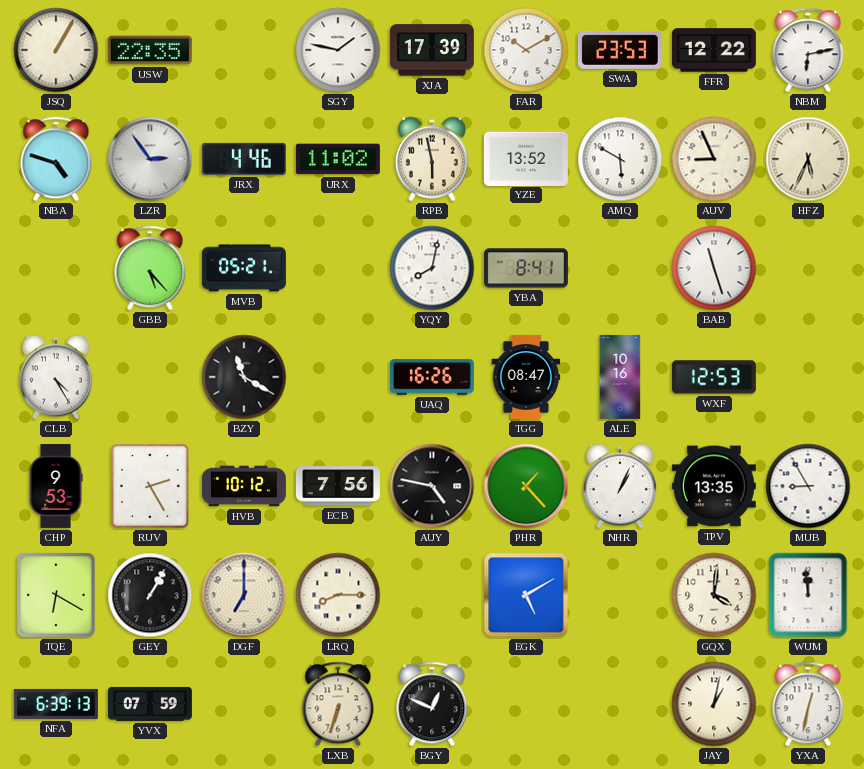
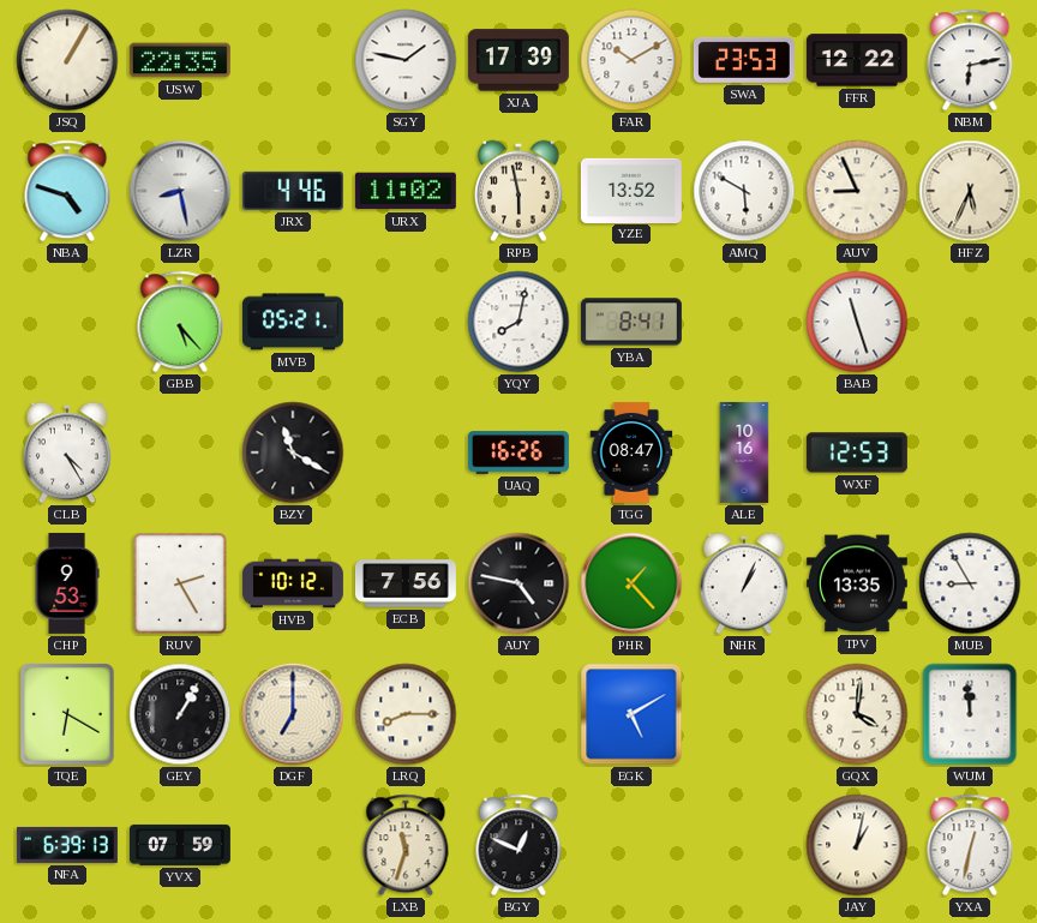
LZR: 2:54 -> 8:28 (180, 191)
LXB: 6:33 -> 11:33 (406, 845)
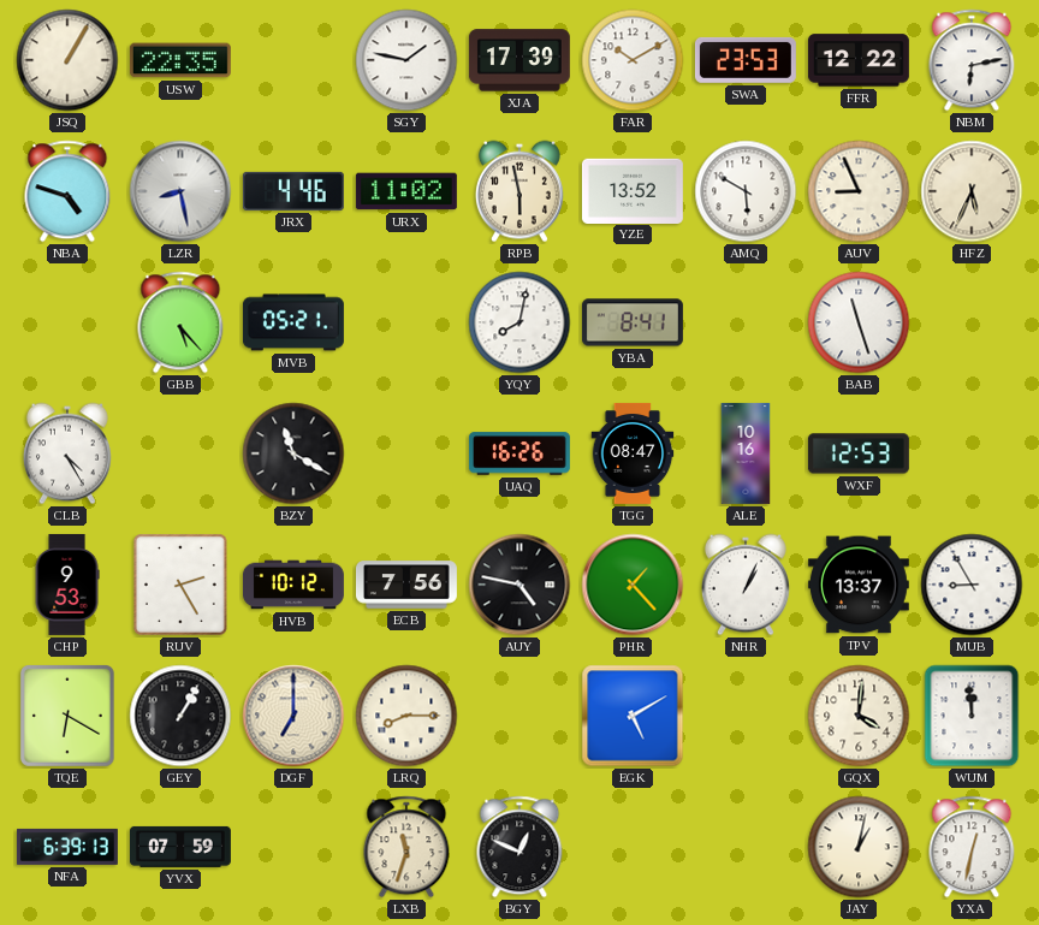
TPV: 13:35 -> 13:37 (859, 585)
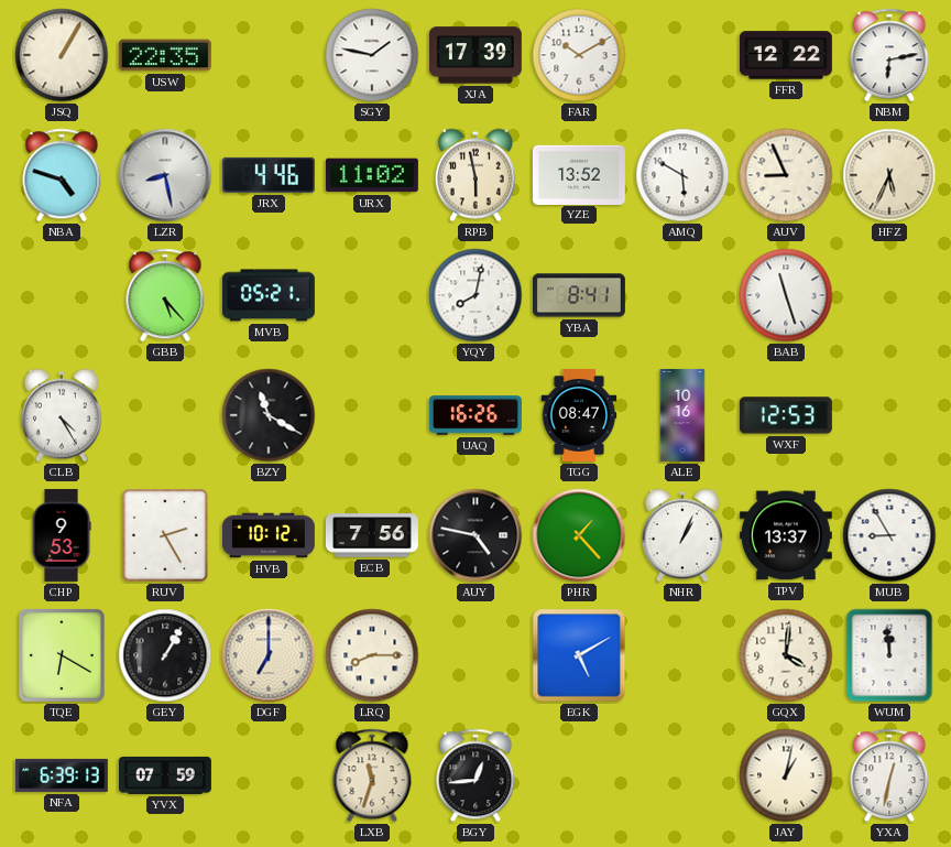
SWA: 23:53 -> none (746, 60)
BGY: 12:49 -> 12:44 (475, 775)
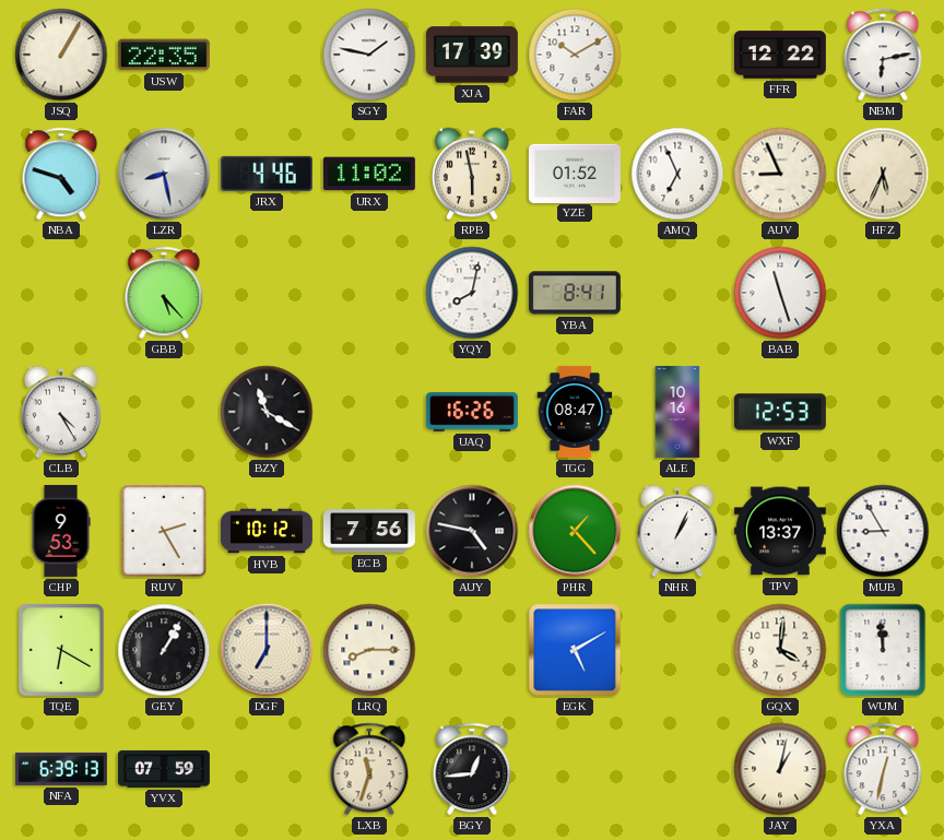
YZE: 13:52 -> 01:52 (575, 173)
AMQ: 5:50 -> 6:56 (677, 174)
MVB: 05:21 -> none (269, 295)
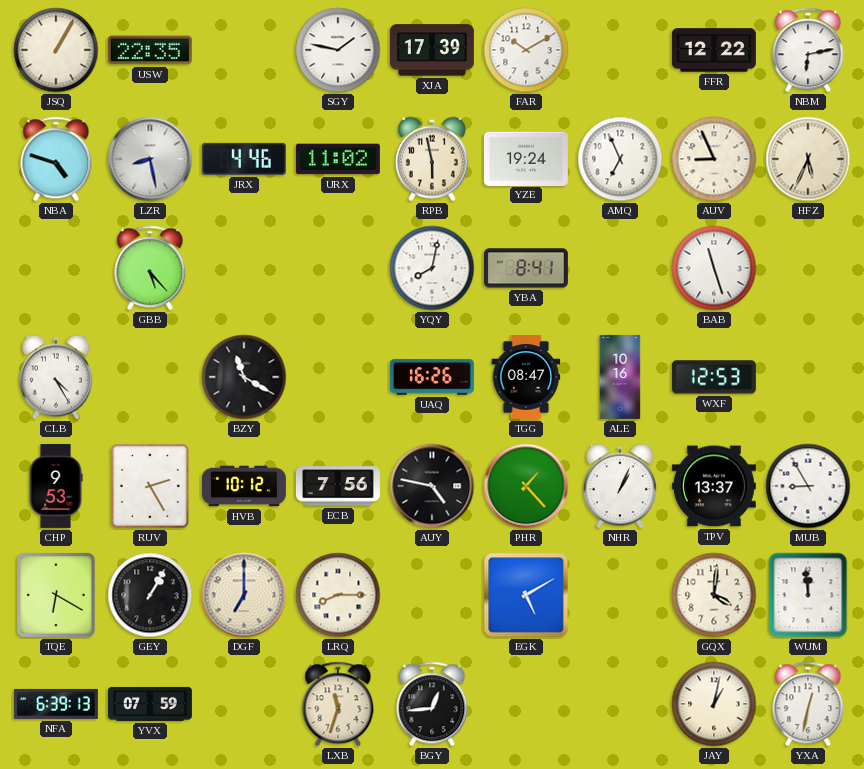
YZE: 01:52 -> 19:24 (526, 158)
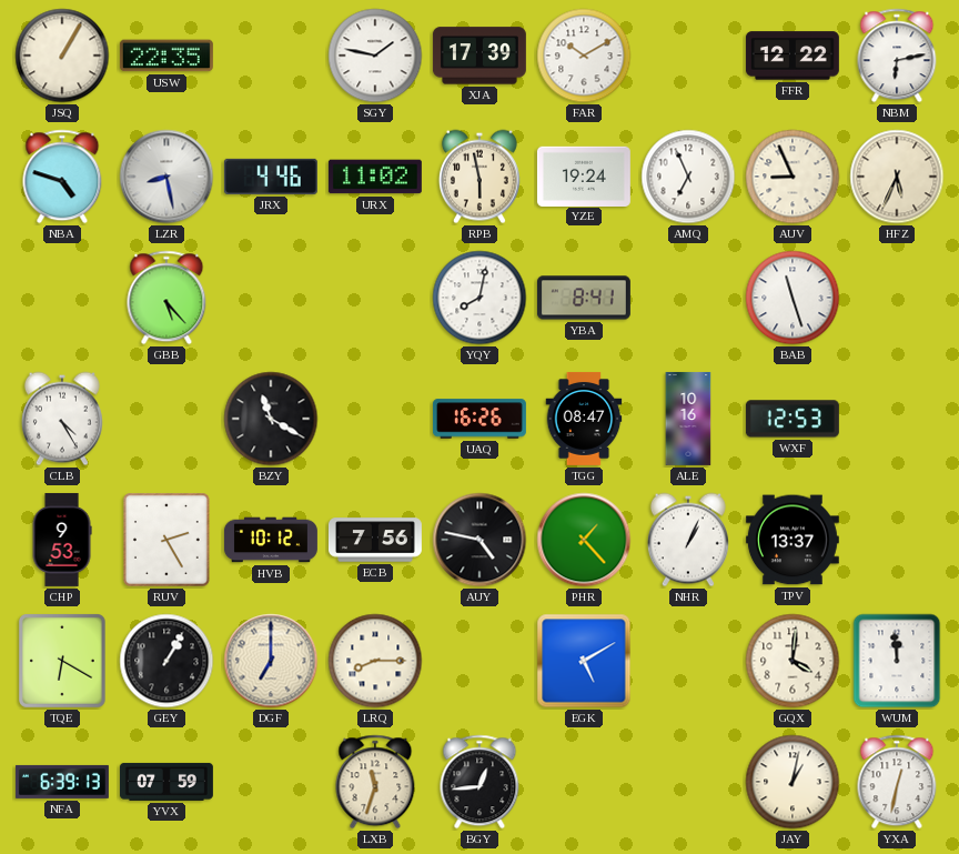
MUB: 8:55 -> none (808, 486)
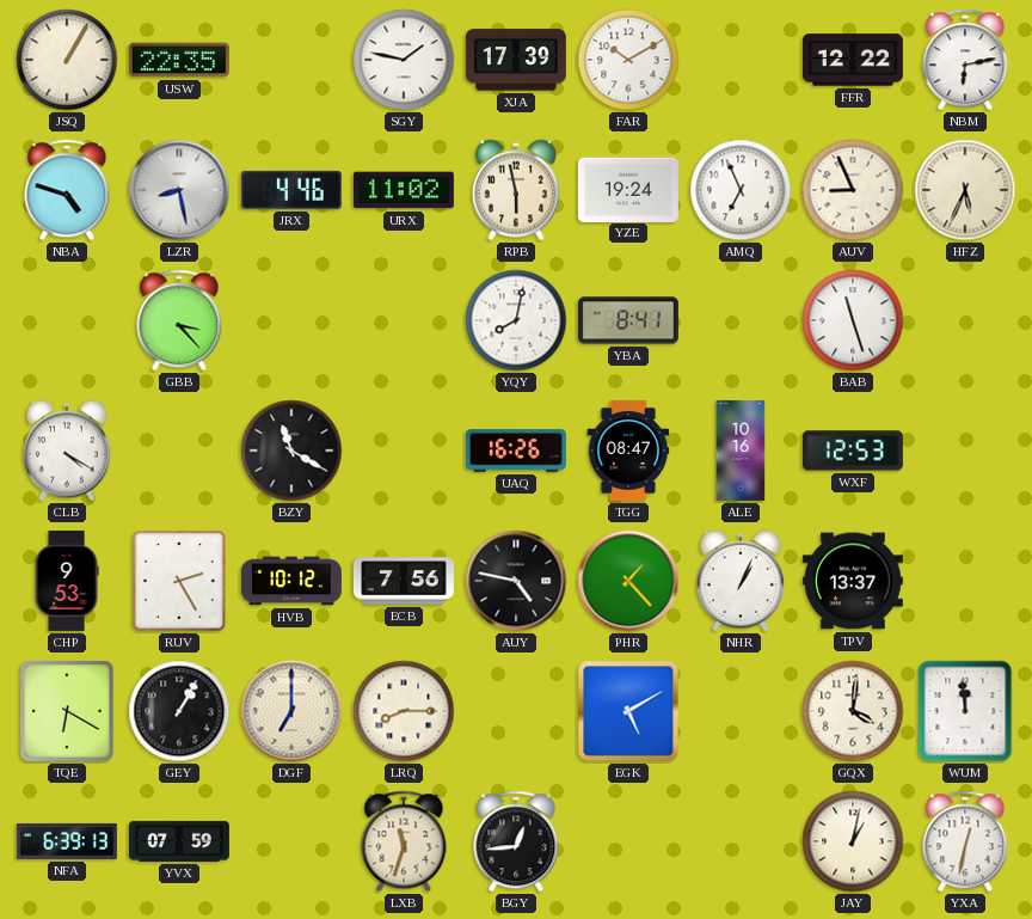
GBB: 5:23 -> 3:23 (179, 320)
CLB: 4:25 -> 4:20 (67, 451)
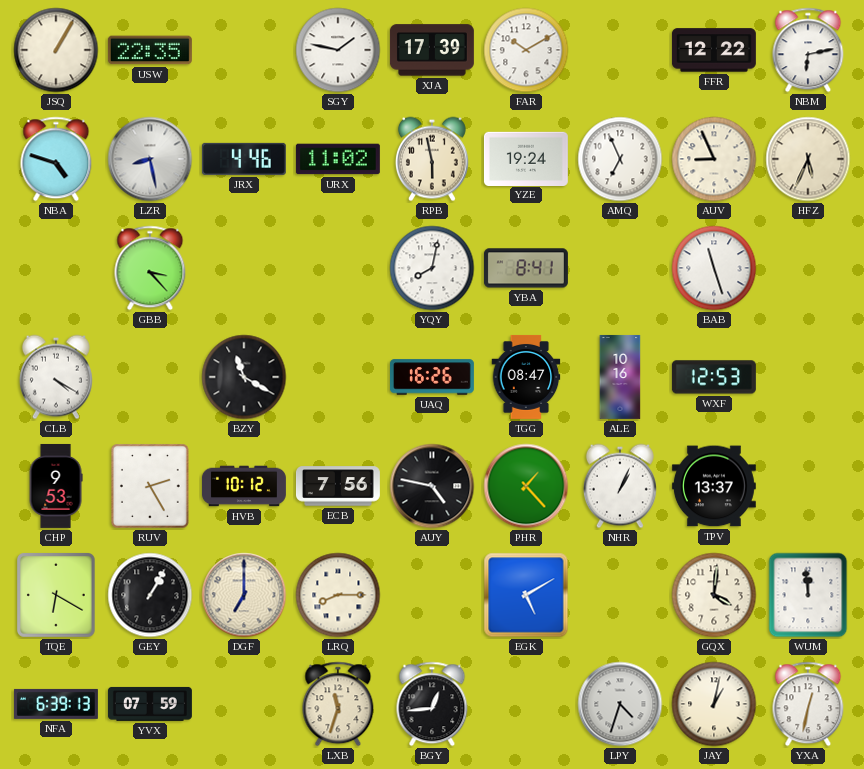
LPY: none -> 4:33 (620, 704)
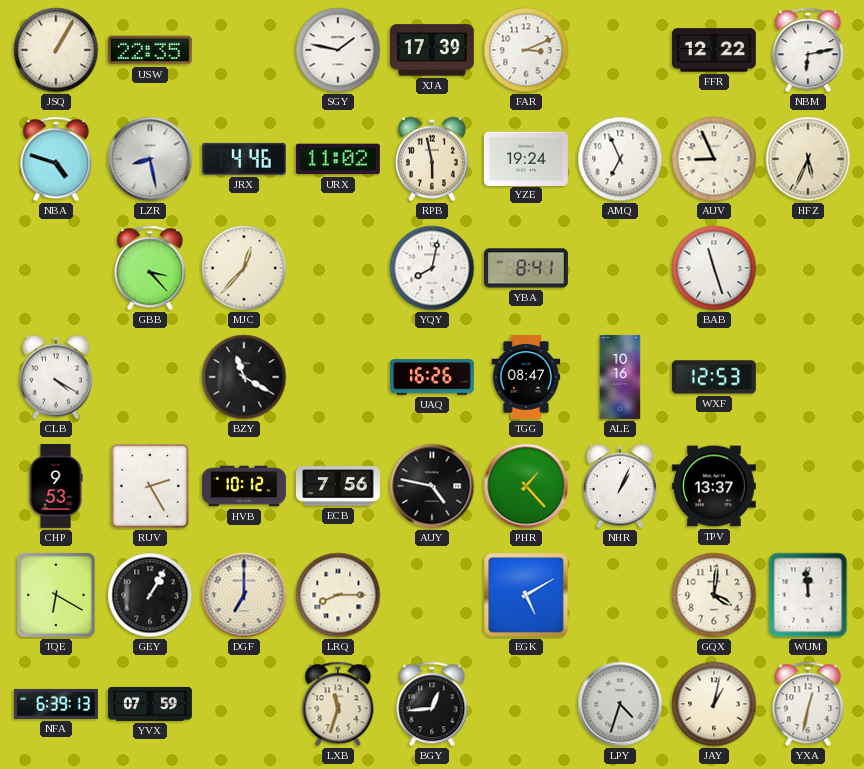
FAR: 10:10 -> 3:11 (526, 50)
MJC: none -> 12:37 (244, 268)
